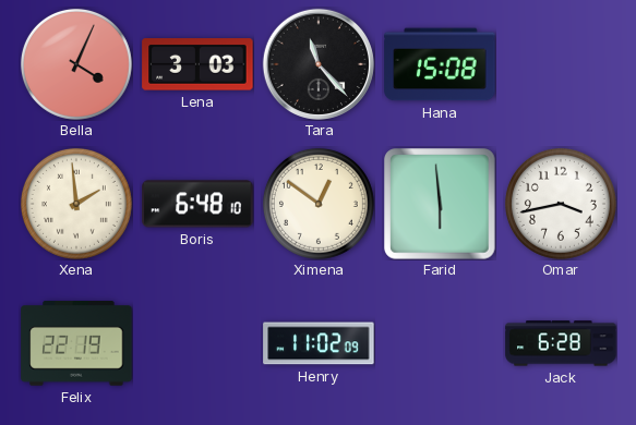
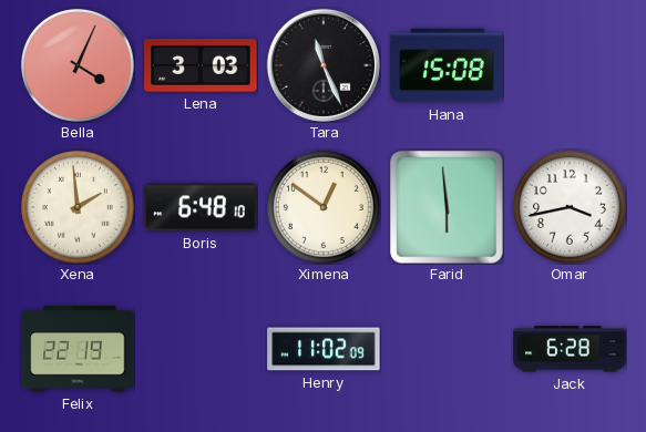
Tara: 11:23 -> 11:26 (324, 65)
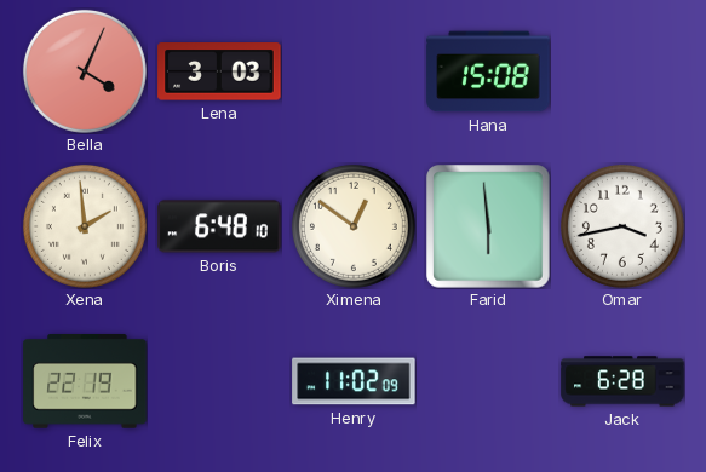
Tara: 11:26 -> none (324, 65)
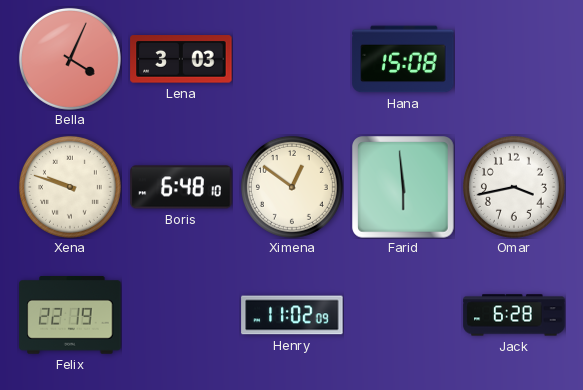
Xena: 1:59 -> 9:48 (70, 187)
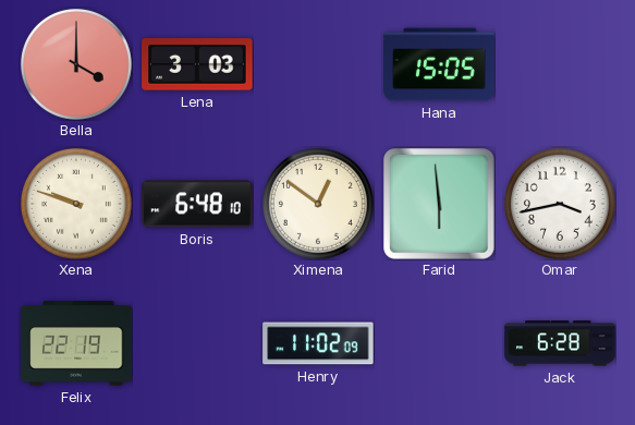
Bella: 4:04 -> 4:00 (76, 64)
Hana: 15:08 -> 15:05 (439, 64)
